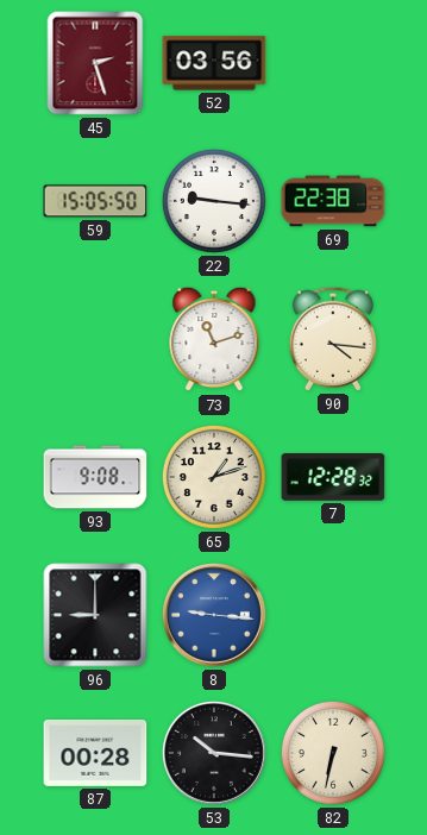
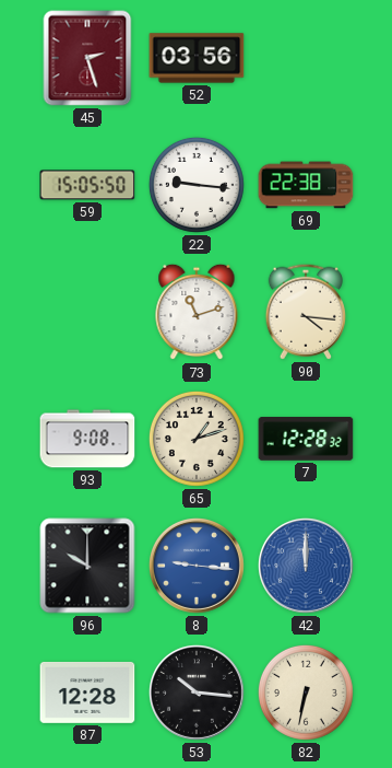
96: 9:00 -> 10:00 (87, 566)
42: none -> 12:00 (306, 566)
87: 00:28 -> 12:28 (87, 693)
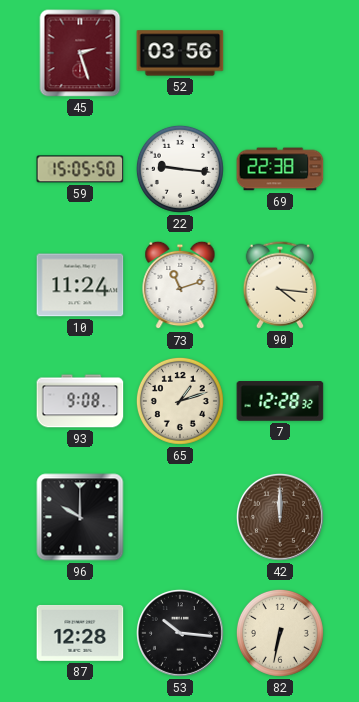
10: none -> 11:24 (80, 285)
8: 9:16 -> none (197, 566)
42 dial: blue -> brown (280, 517)
